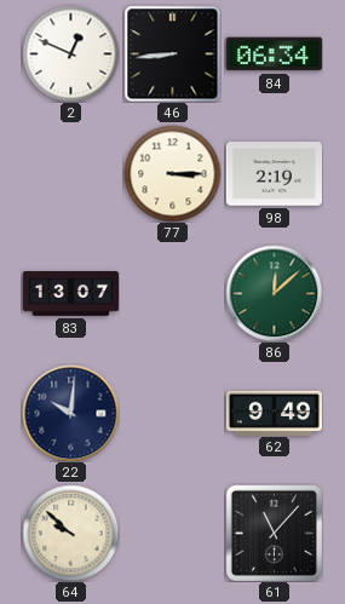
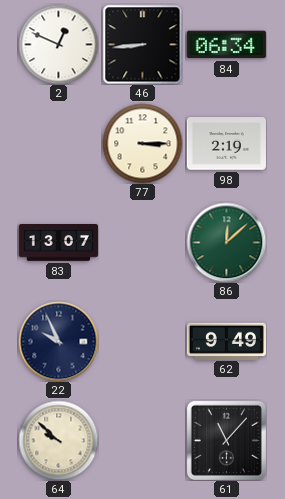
22: 10:01 -> 9:56 (58, 341)
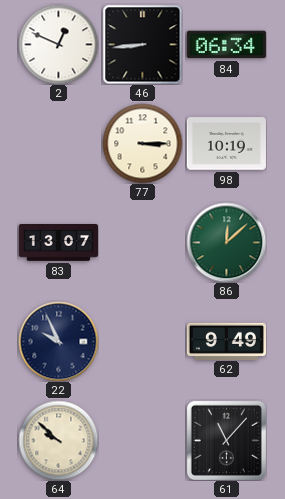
98: 2:19 -> 10:19 (226, 144)
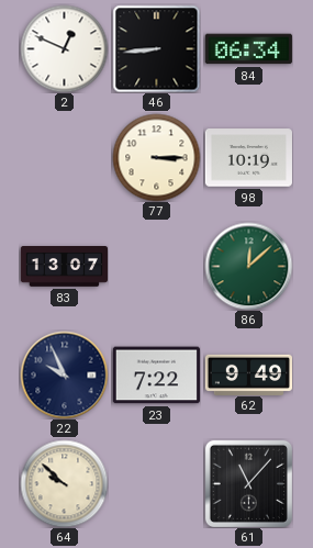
23: none -> 7:22 (156, 376)
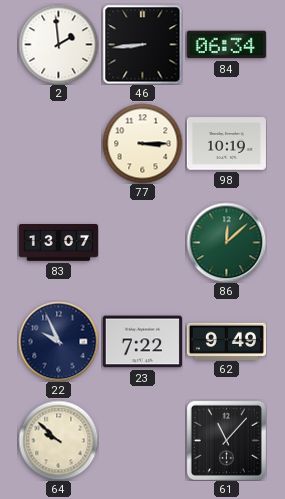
2: 12:49 -> 1:59 (58, 44)
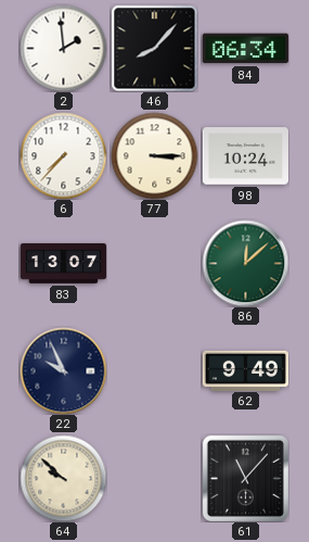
46: 8:44 -> 8:07 (154, 48)
6: none -> 7:37 (63, 155)
98: 10:19 -> 10:24 (245, 156)
23: 7:22 -> none (142, 342)
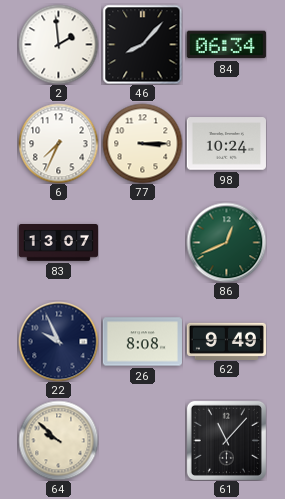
6: 7:37 -> 7:34 (58, 143)
86: 12:08 -> 12:41 (226, 242)
26: none -> 8:08 (142, 342)
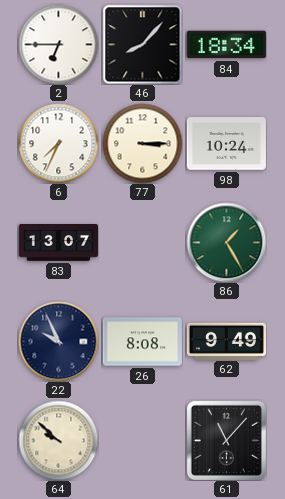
2: 1:59 -> 6:45 (58, 44)
84: 06:34 -> 18:34 (226, 45)
86: 12:41 -> 1:25 (226, 242)
